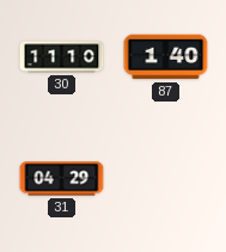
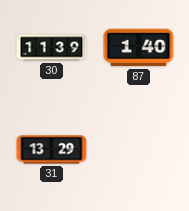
30: 11:10 -> 11:39 (52, 48)
31: 04:29 -> 13:29 (52, 150)
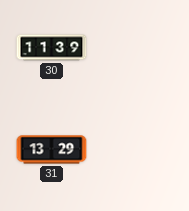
87: 1:40 -> none (139, 48)
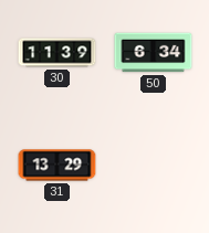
50: none -> 6:34 (154, 53)
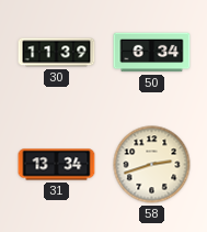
31: 13:29 -> 13:34 (57, 165)
58: none -> 2:42 (152, 165)
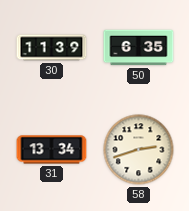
50: 6:34 -> 6:35 (139, 48)
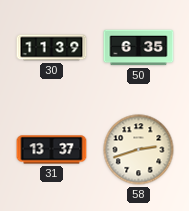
31: 13:34 -> 13:37 (52, 150)
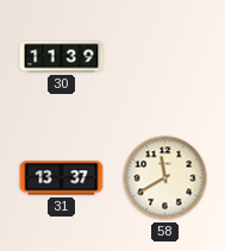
50: 6:35 -> none (139, 48)
58: 2:42 -> 11:40 (165, 178)
